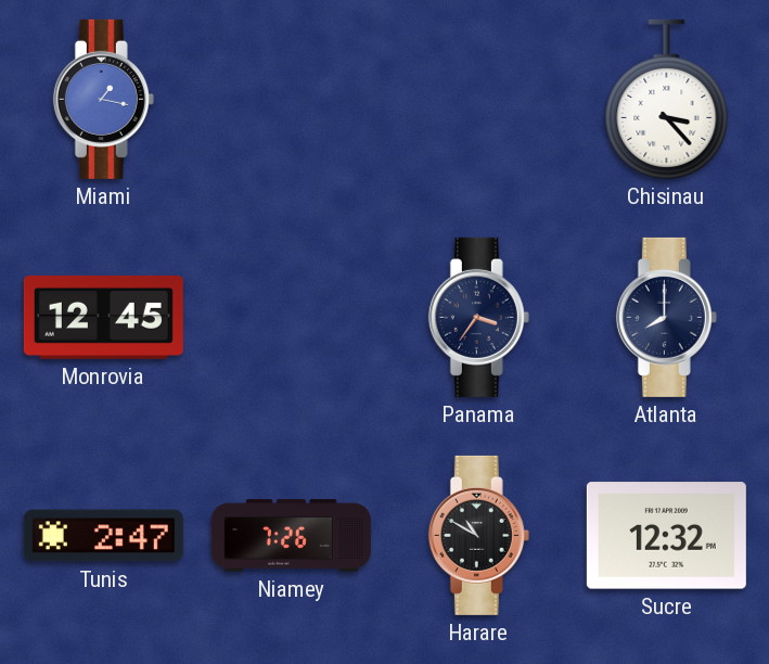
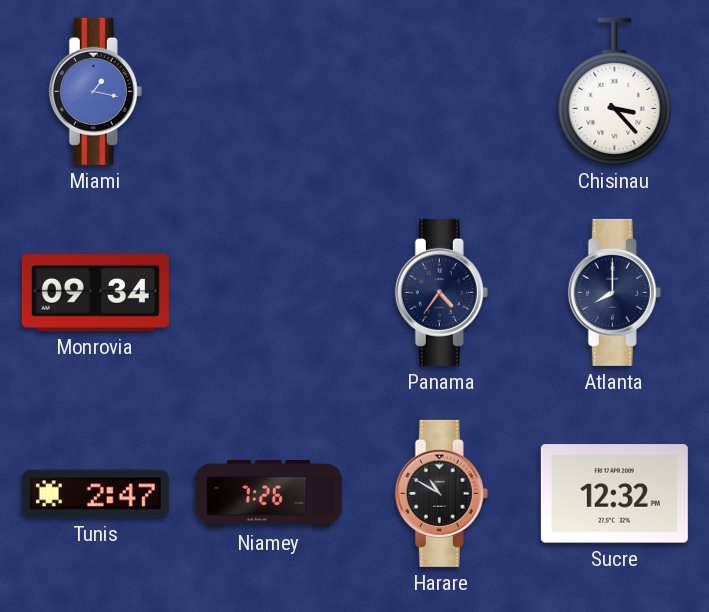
Monrovia: 12:45 -> 09:34 (95, 292)
Panama: 3:36 -> 4:36 (441, 292)
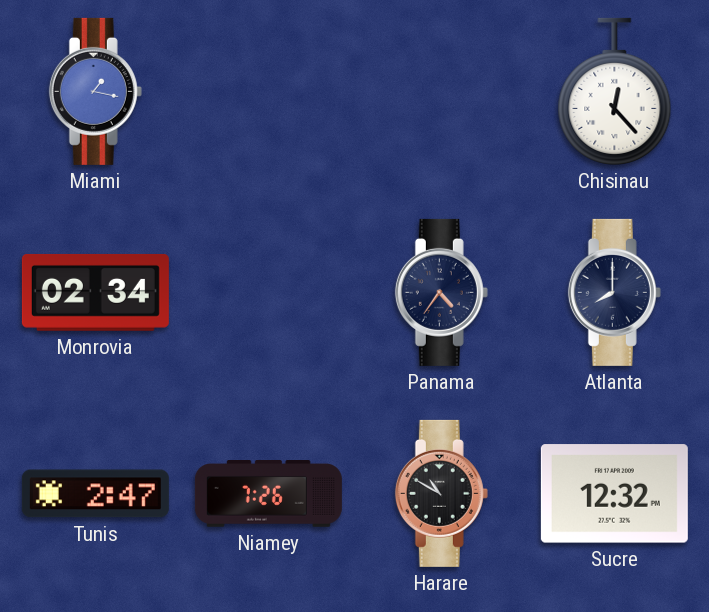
Chisinau: 3:23 -> 12:23 (615, 91)
Monrovia: 09:34 -> 02:34 (95, 292)
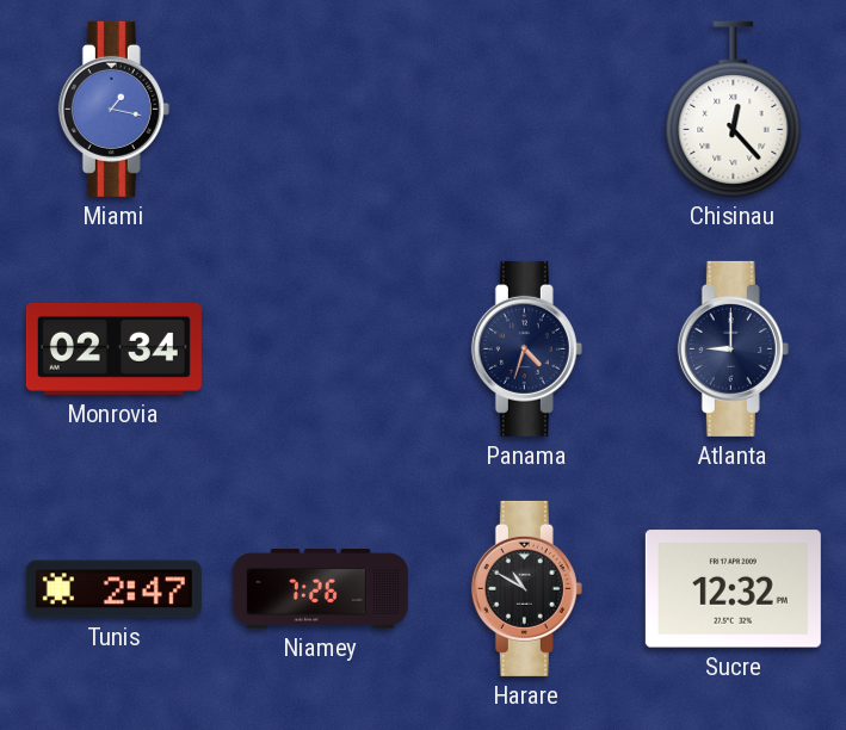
Panama: 4:36 -> 4:33 (526, 348)
Atlanta: 8:00 -> 9:00 (733, 348)
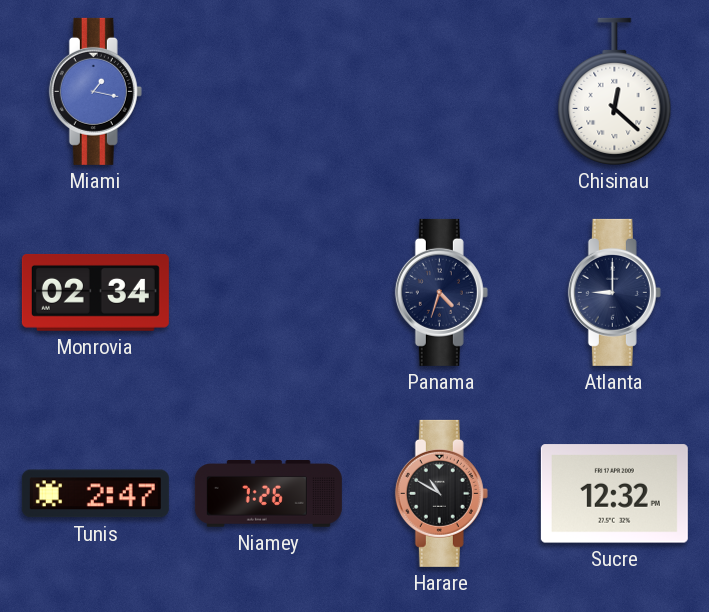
Chisinau: 12:23 -> 12:22 (615, 91)
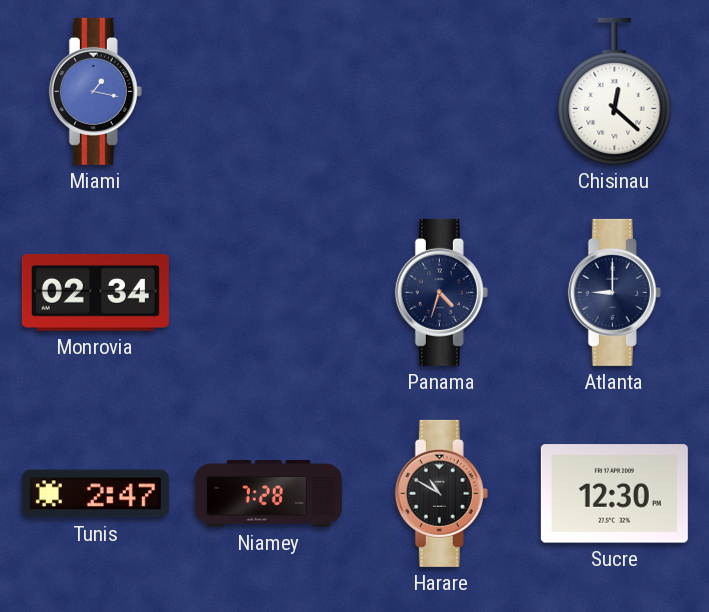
Niamey: 7:26 -> 7:28 (268, 494)
Sucre: 12:32 -> 12:30 (614, 494)
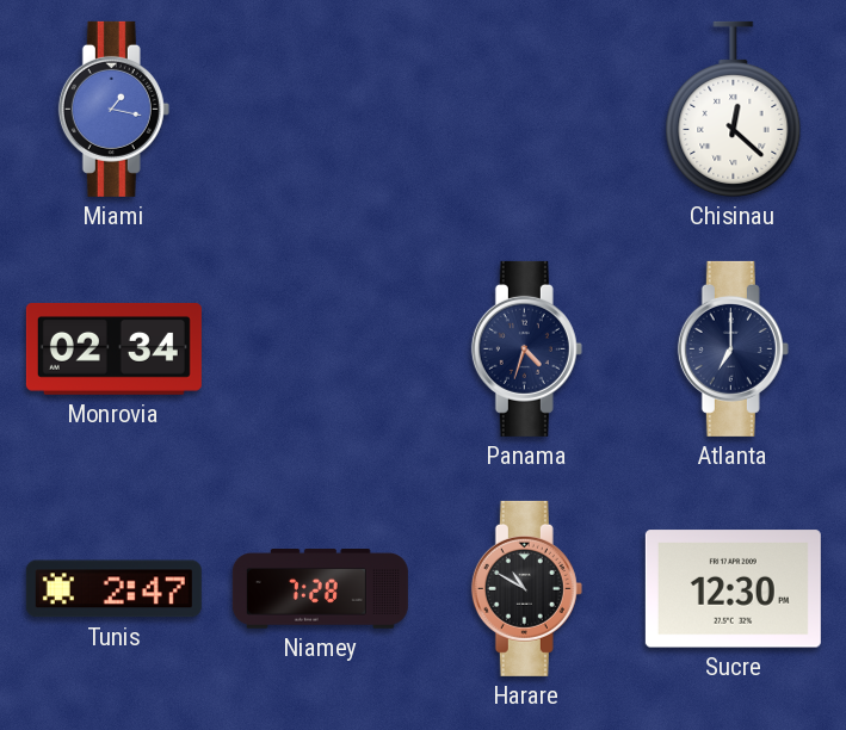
Atlanta: 9:00 -> 7:00 (733, 348)
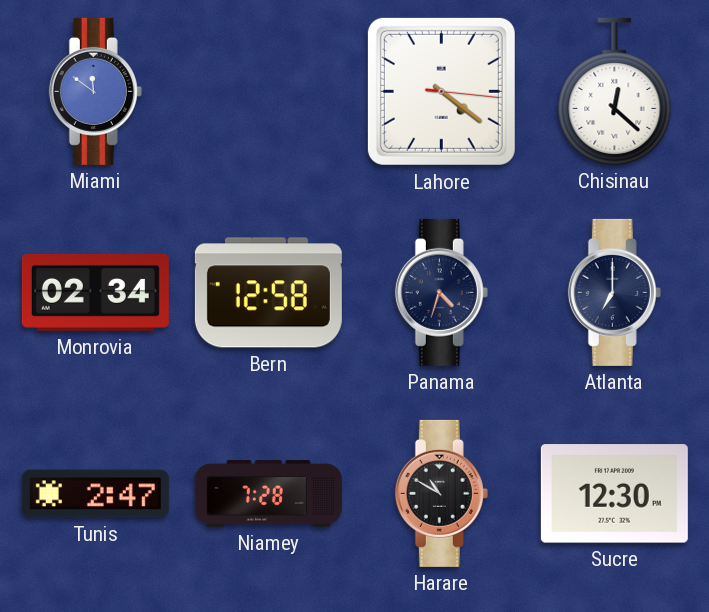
Miami: 1:17 -> 11:51 (95, 91)
Lahore: none -> 4:21 (441, 91)
Bern: none -> 12:58 (268, 293)
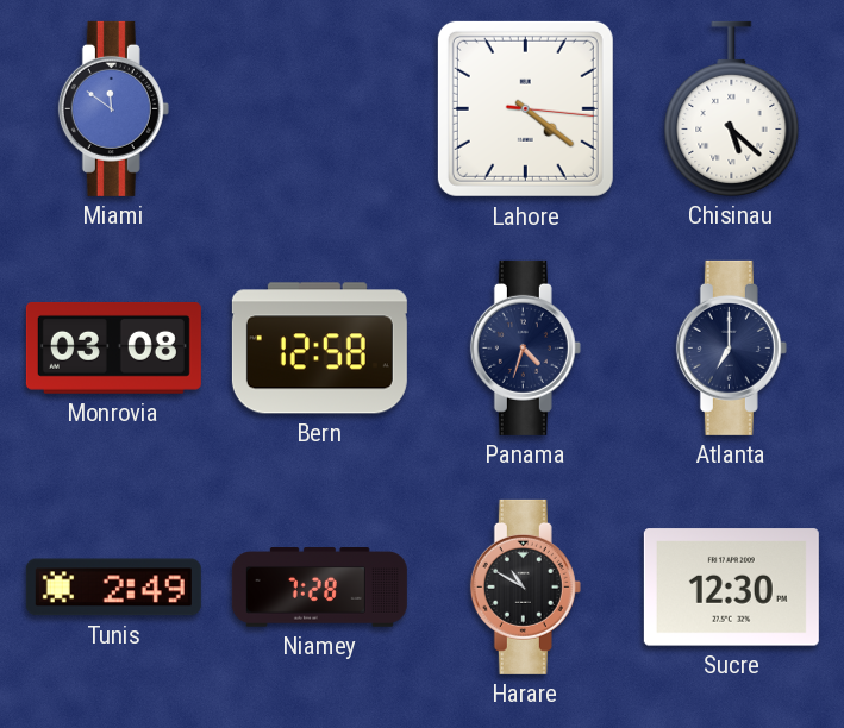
Chisinau: 12:22 -> 5:22 (732, 108)
Monrovia: 02:34 -> 03:08 (113, 347)
Tunis: 2:47 -> 2:49 (113, 588)
